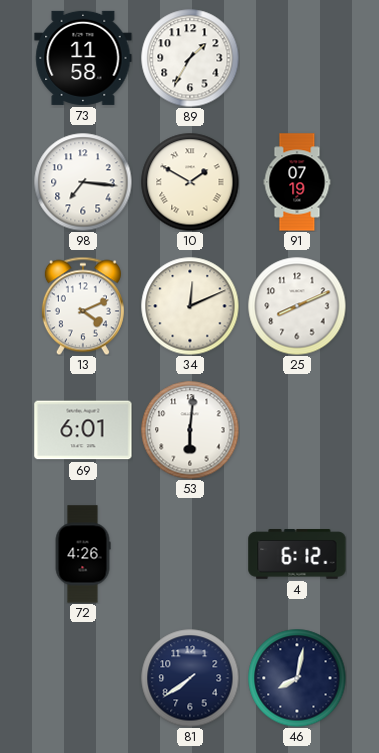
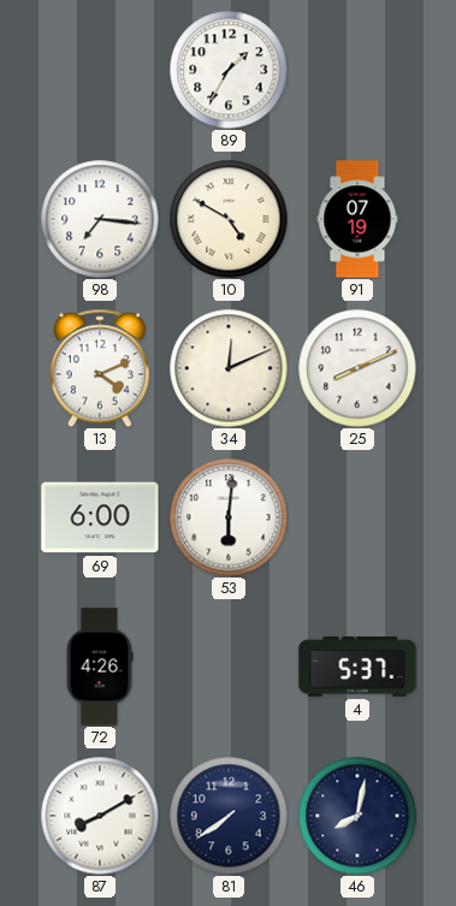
73: 11:58 -> none (83, 58)
10: 1:50 -> 4:50 (229, 219)
69: 6:01 -> 6:00 (100, 517)
4: 6:12 -> 5:37 (357, 667)
87: none -> 8:10 (100, 816)
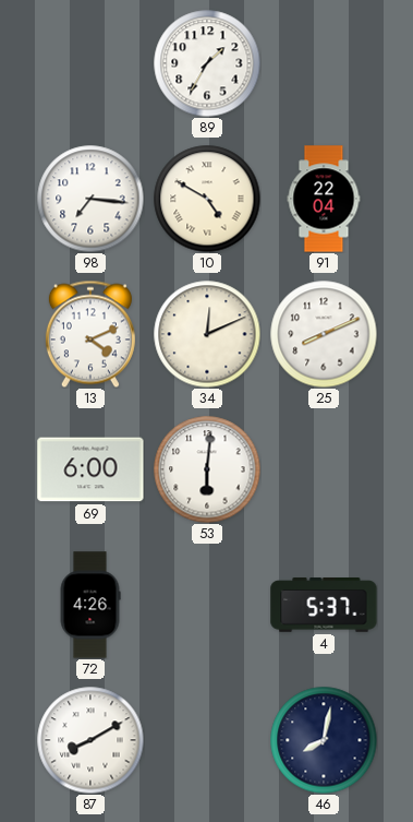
91: 07:19 -> 22:04 (324, 199)
81: 7:39 -> none (229, 816)
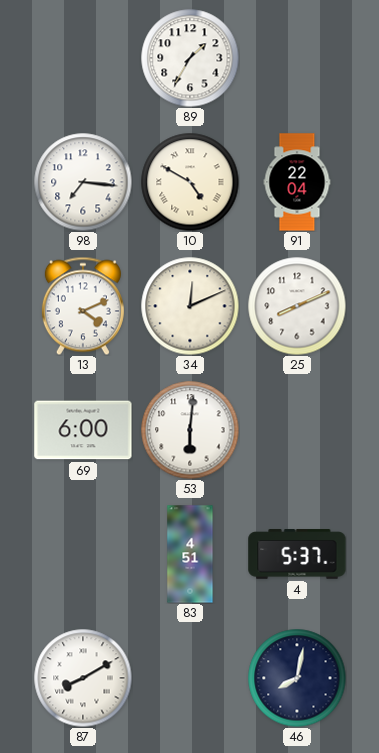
72: 4:26 -> none (90, 605)
83: none -> 4:51 (190, 554)
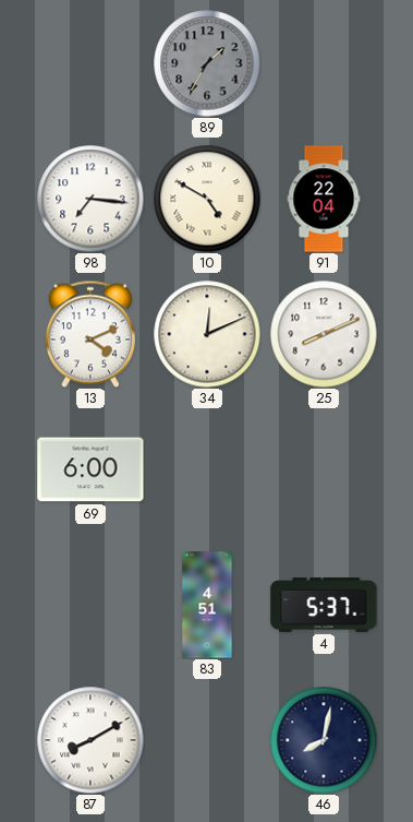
89 dial: white -> grey (207, 63)
53: 6:01 -> none (190, 430)
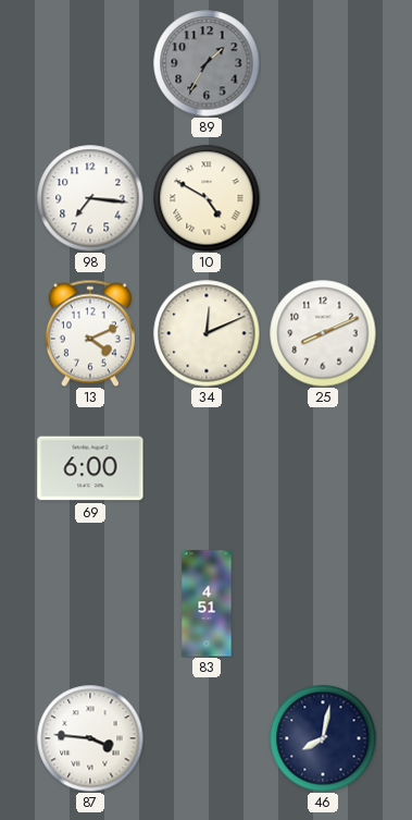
91: 22:04 -> none (324, 199)
4: 5:37 -> none (324, 605)
87: 8:10 -> 3:46 (90, 738)
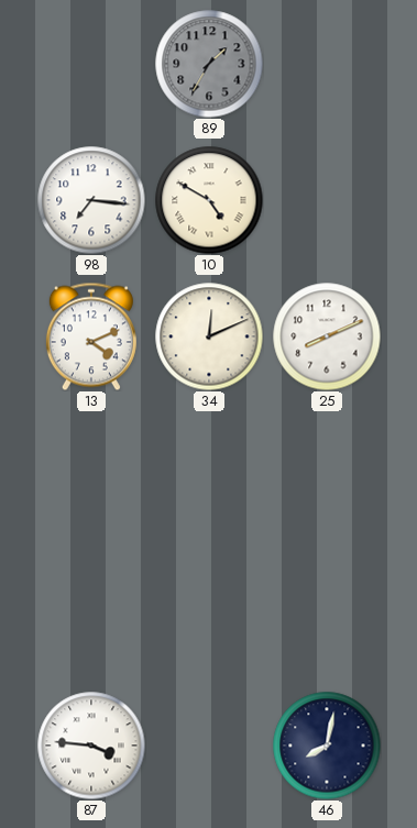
69: 6:00 -> none (90, 468)
83: 4:51 -> none (207, 603)
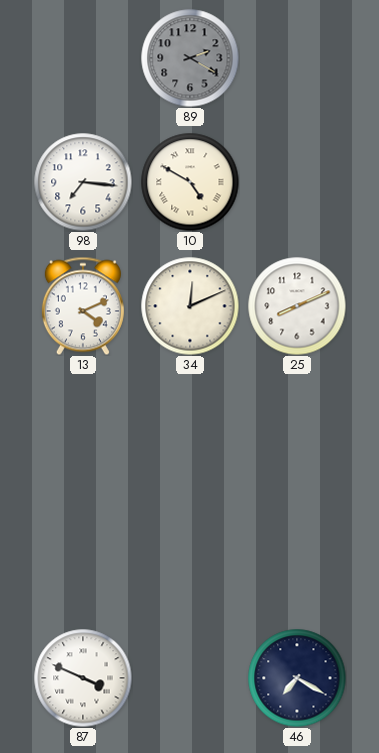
89: 1:35 -> 2:20 (190, 58)
87: 3:46 -> 3:49 (83, 678)
46: 8:02 -> 7:20 (297, 678)
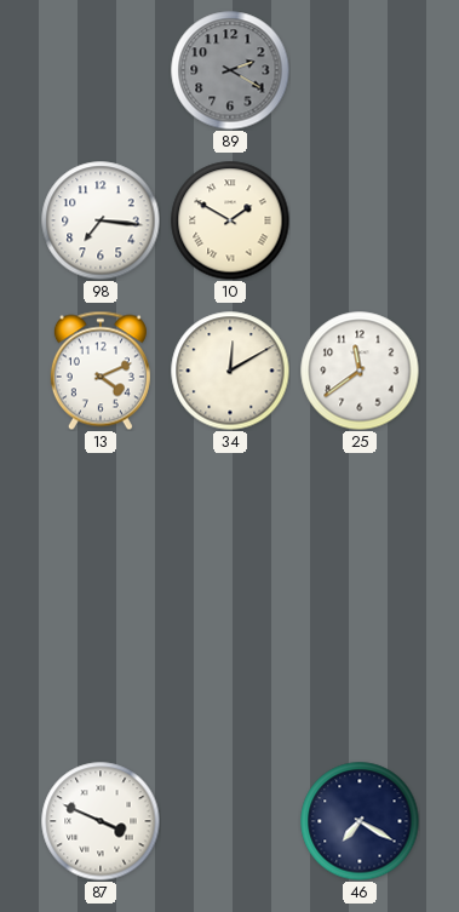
10: 4:50 -> 1:50 (230, 220)
34: 12:11 -> 12:10 (230, 371)
25: 8:11 -> 11:39 (360, 371)
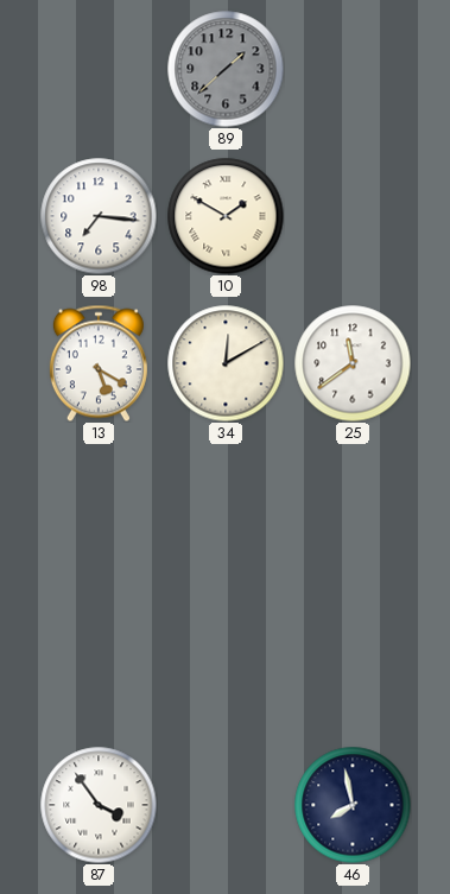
89: 2:20 -> 1:38 (226, 69)
13: 4:11 -> 5:20 (99, 363)
87: 3:49 -> 3:54 (99, 805)
46: 7:20 -> 7:58 (353, 805)
